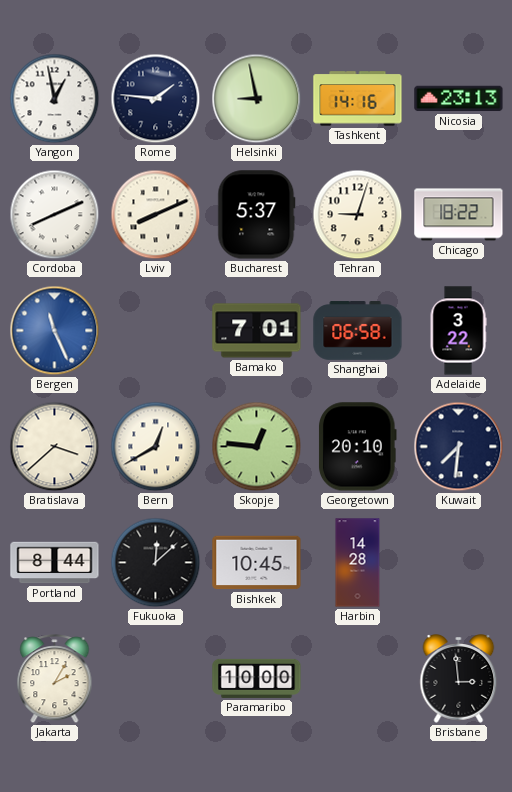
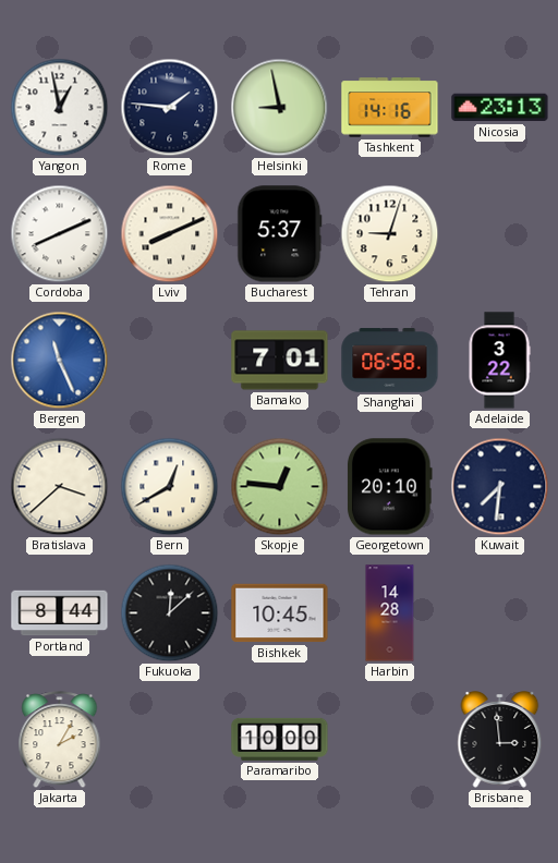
Chicago: 18:22 -> none (459, 215)
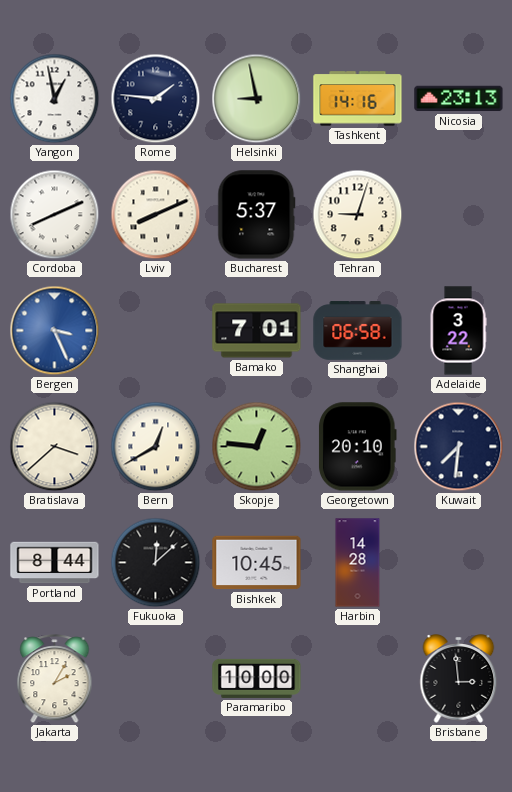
Bergen: 11:26 -> 3:26 (55, 331)
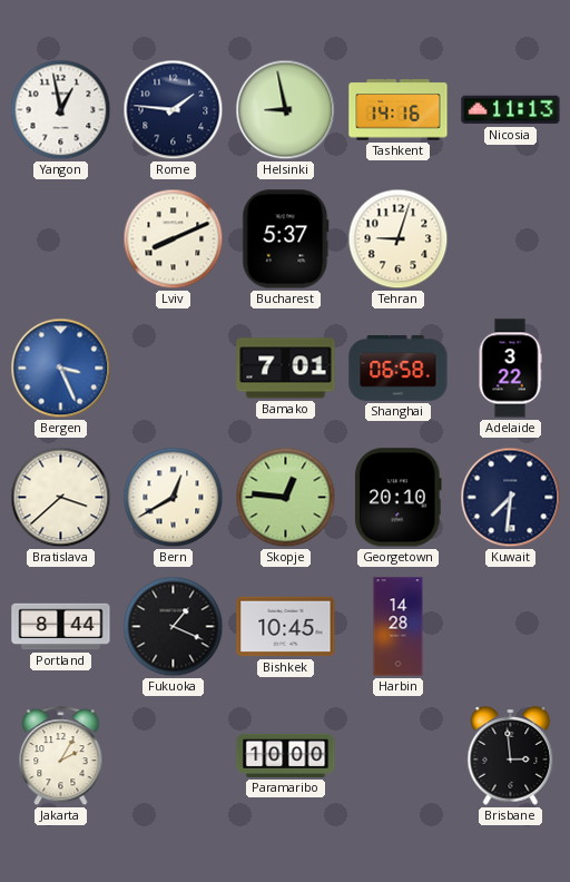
Nicosia: 23:13 -> 11:13 (511, 110)
Cordoba: 8:11 -> none (55, 215)
Fukuoka: 12:08 -> 1:19 (174, 627)
